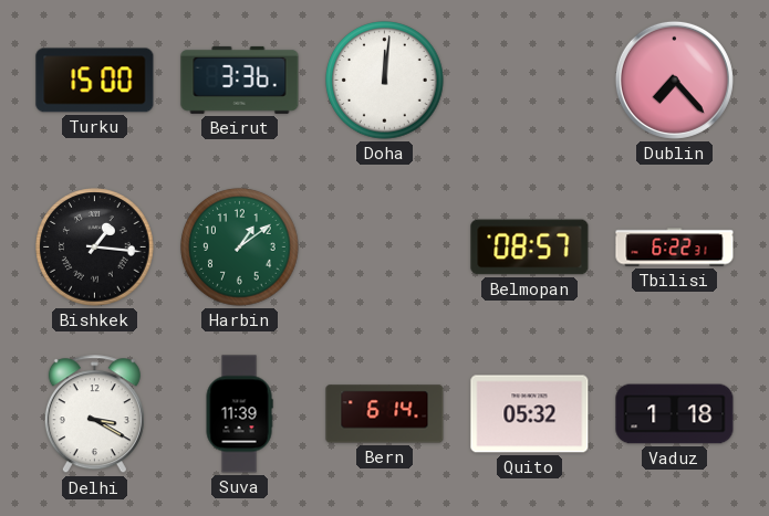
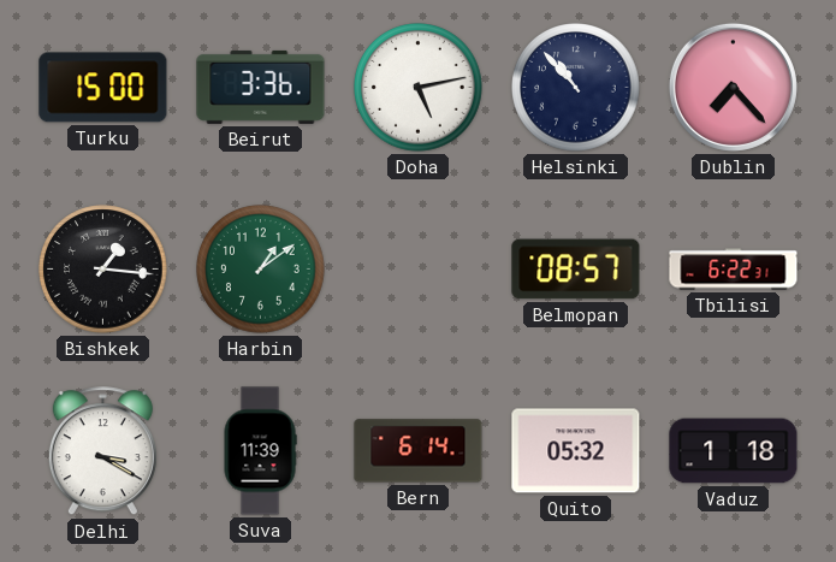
Doha: 12:01 -> 5:13 (419, 88)
Helsinki: none -> 10:53 (576, 88)
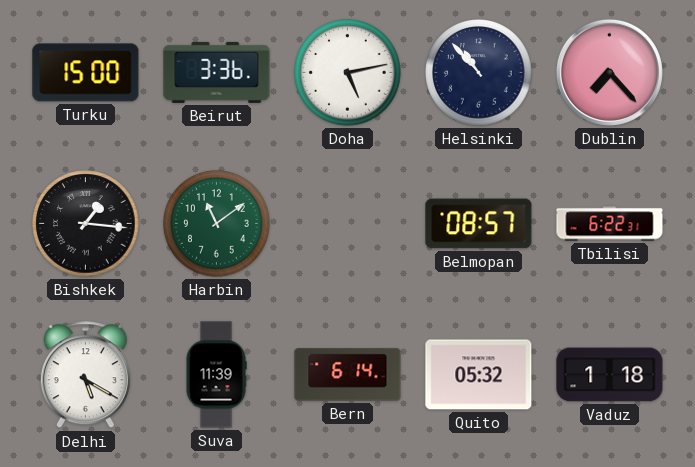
Harbin: 1:09 -> 11:09 (217, 224)
Delhi: 3:20 -> 5:20 (85, 375)
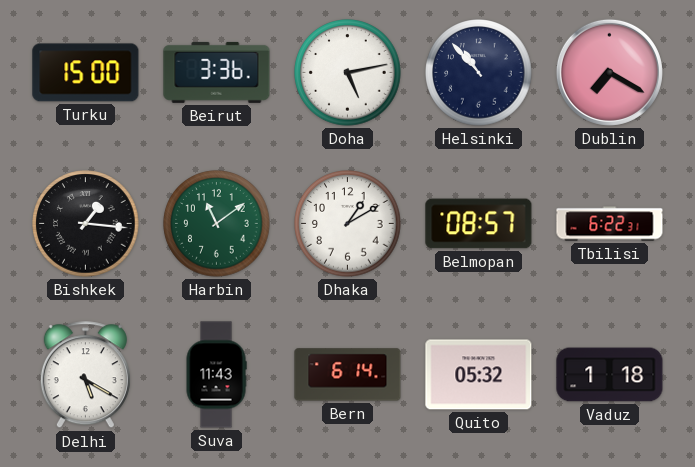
Dublin: 7:23 -> 7:20 (609, 72)
Dhaka: none -> 1:10 (348, 224)
Suva: 11:39 -> 11:43 (216, 375)
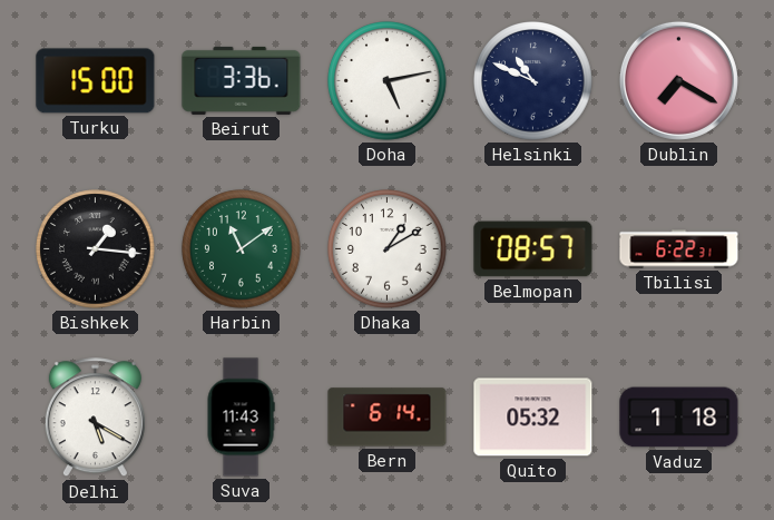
Helsinki: 10:53 -> 10:49 (533, 81)
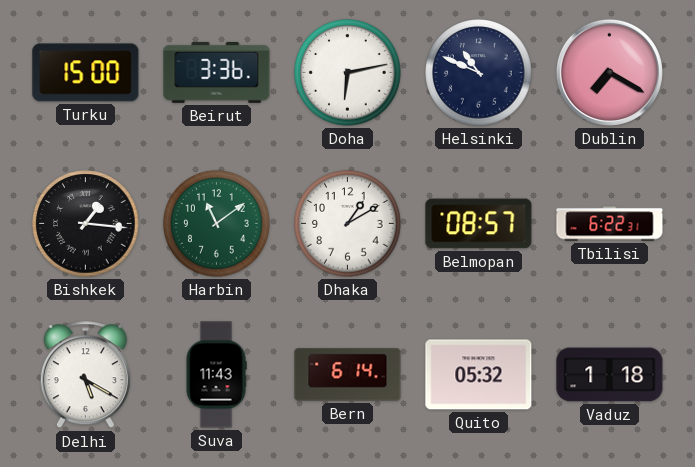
Doha: 5:13 -> 6:13 (348, 73)
